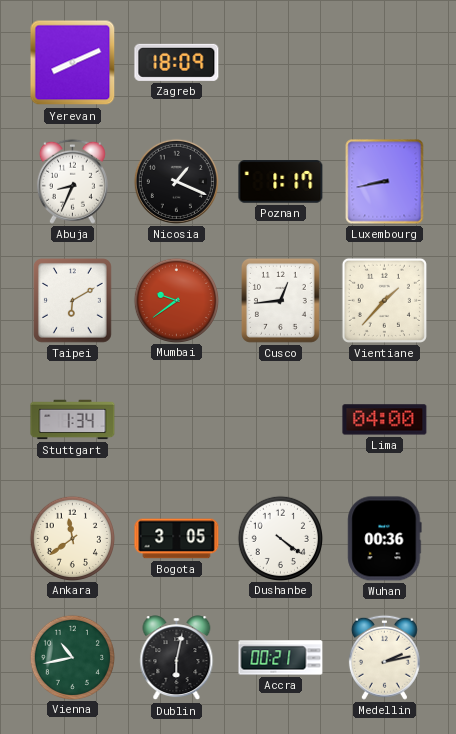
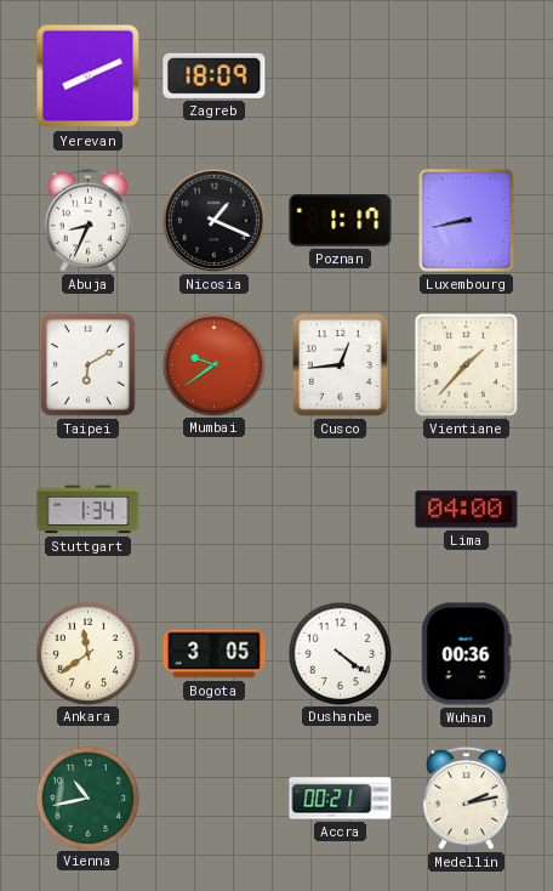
Dublin: 6:02 -> none (177, 658)
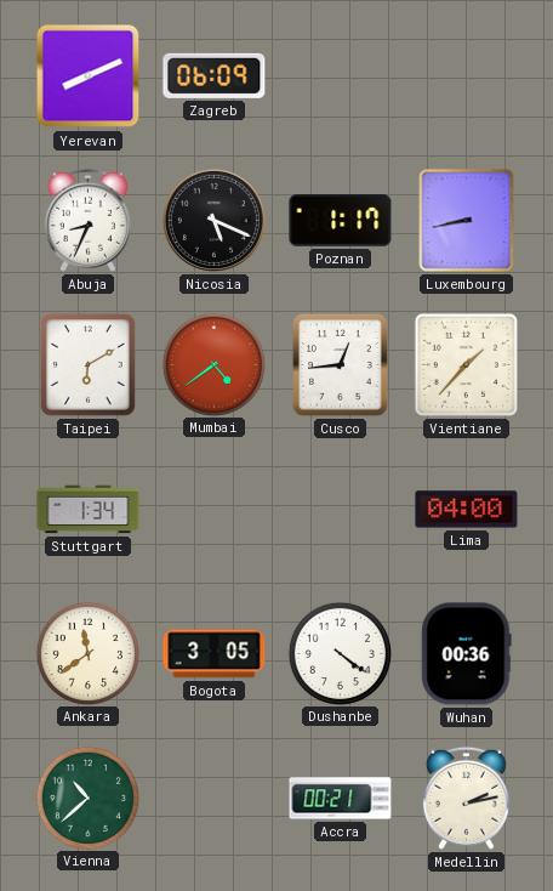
Zagreb: 18:09 -> 06:09 (215, 75)
Nicosia: 1:19 -> 5:19 (213, 220)
Mumbai: 9:39 -> 4:39 (213, 364)
Vienna: 10:43 -> 10:38 (87, 798)
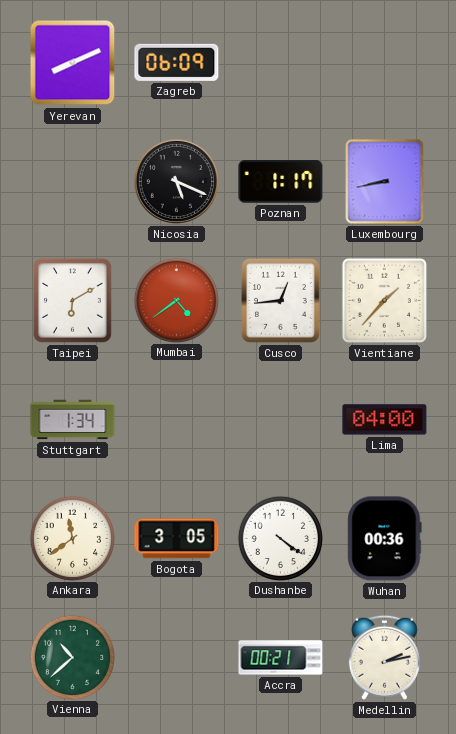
Abuja: 8:34 -> none (87, 220)
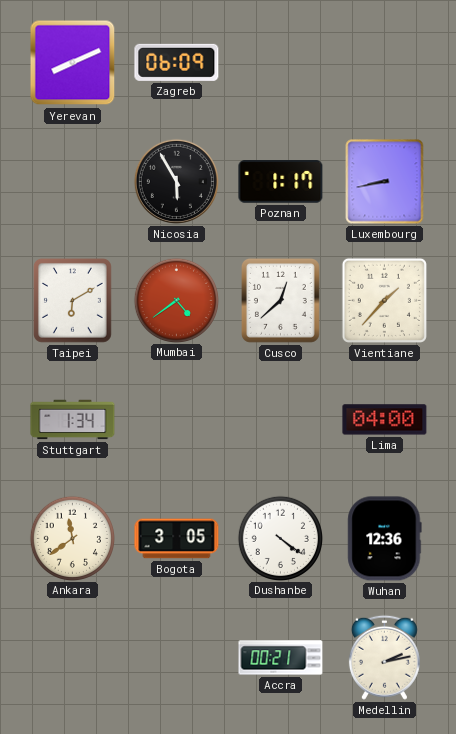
Nicosia: 5:19 -> 5:55 (176, 181)
Cusco: 12:44 -> 12:38 (280, 300)
Wuhan: 00:36 -> 12:36 (385, 539)
Vienna: 10:38 -> none (72, 657)
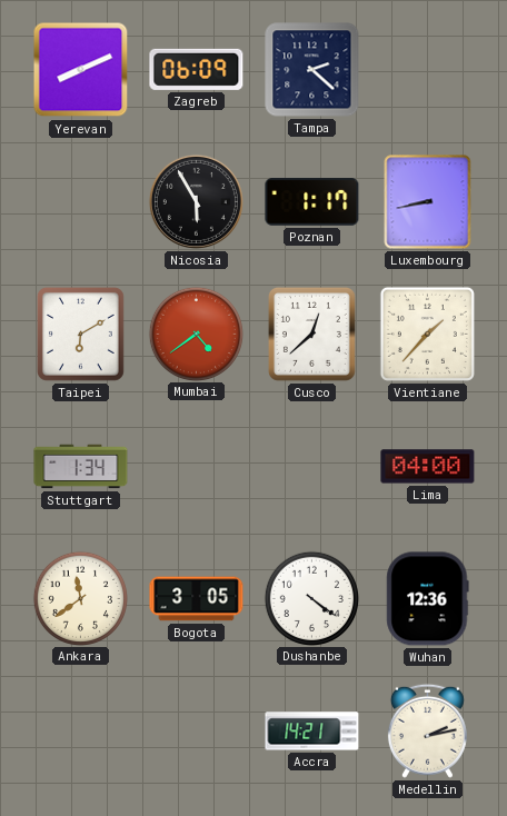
Tampa: none -> 2:22 (312, 70)
Accra: 00:21 -> 14:21 (312, 732)
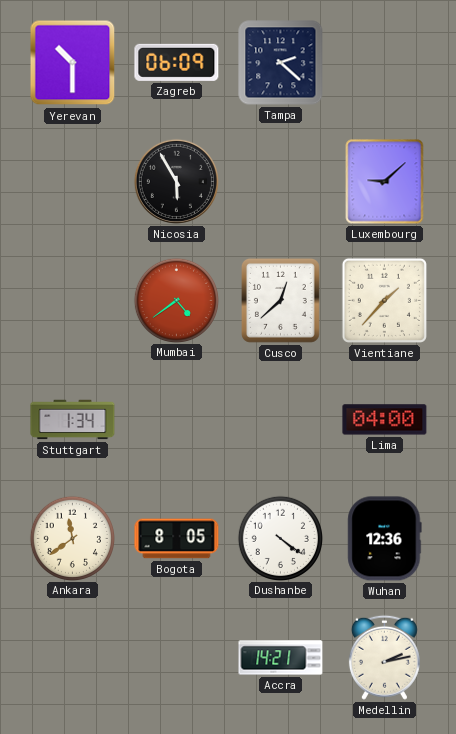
Yerevan: 8:11 -> 10:30 (73, 63)
Poznan: 1:17 -> none (312, 202)
Luxembourg: 8:43 -> 9:08 (385, 182)
Taipei: 6:10 -> none (80, 334)
Bogota: 3:05 -> 8:05 (177, 539)
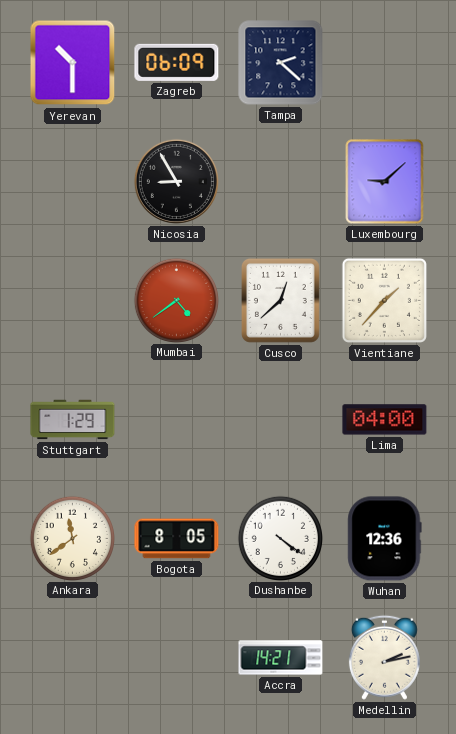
Nicosia: 5:55 -> 8:55 (176, 181)
Stuttgart: 1:34 -> 1:29 (73, 420)
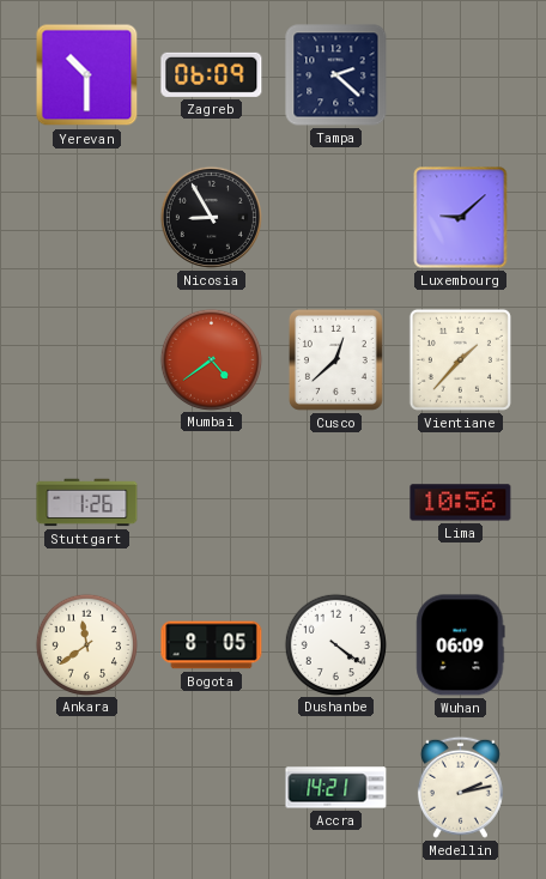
Stuttgart: 1:29 -> 1:26 (87, 503)
Lima: 04:00 -> 10:56 (461, 503)
Wuhan: 12:36 -> 06:09 (461, 645)
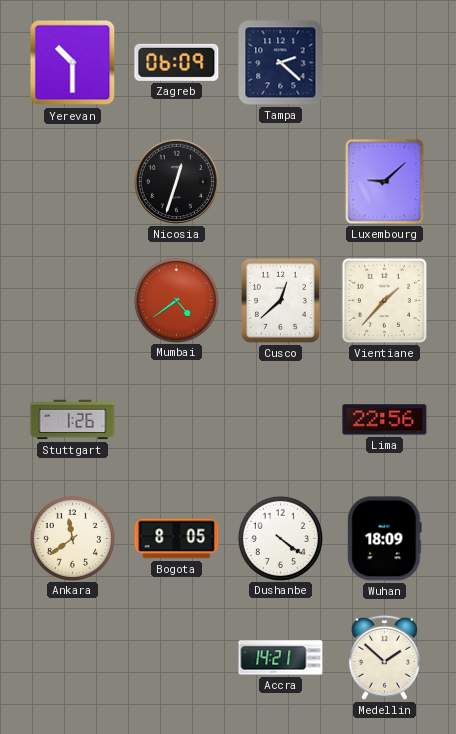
Nicosia: 8:55 -> 12:33 (176, 181)
Lima: 10:56 -> 22:56 (385, 420)
Wuhan: 06:09 -> 18:09 (385, 539)
Medellin: 2:13 -> 1:52 (384, 657)
